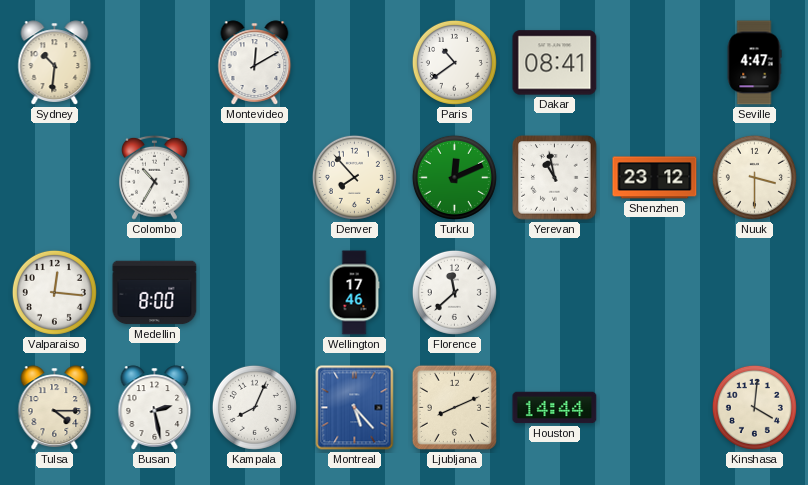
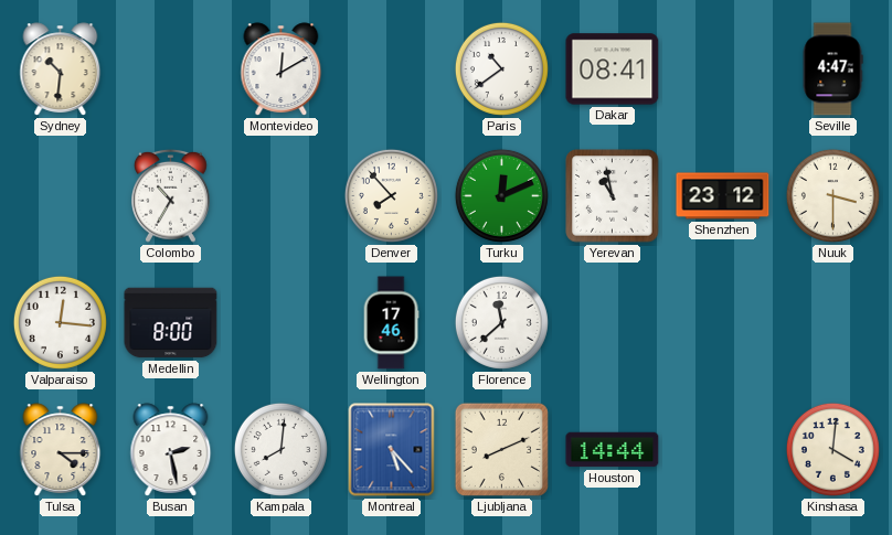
Kampala: 8:04 -> 8:01 (280, 449)
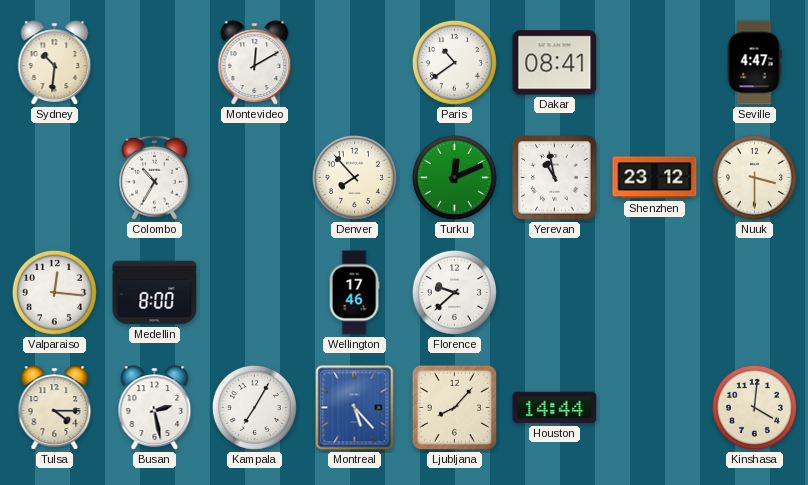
Florence: 11:38 -> 9:38 (454, 292)
Kampala: 8:01 -> 7:05 (254, 407)
Ljubljana: 8:11 -> 8:07 (454, 407)
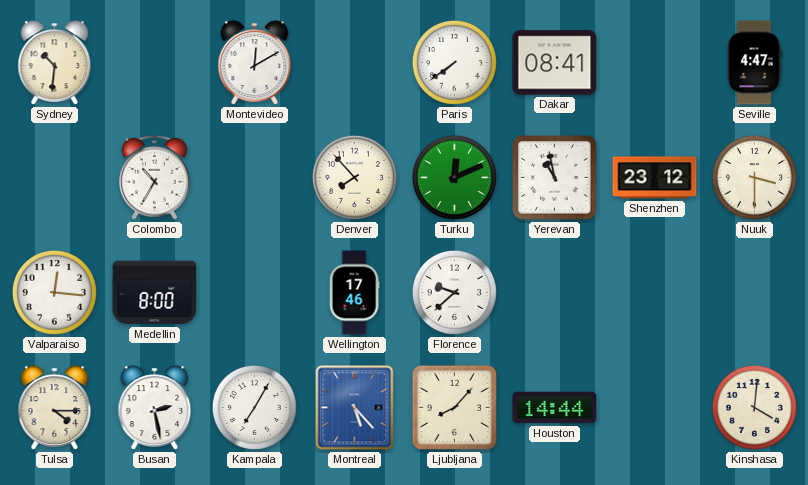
Paris: 10:39 -> 7:39 (454, 62)
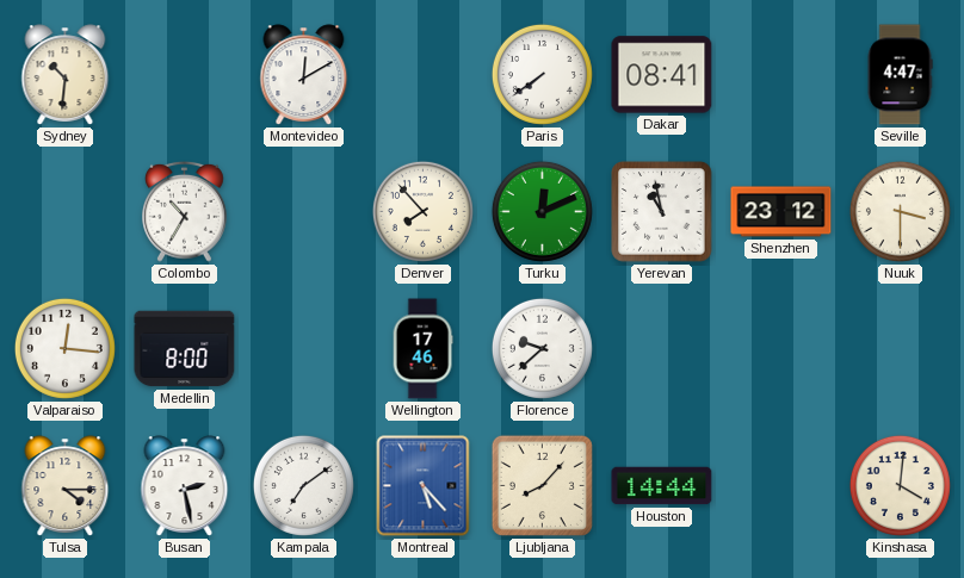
Kampala: 7:05 -> 7:09 (303, 485)
